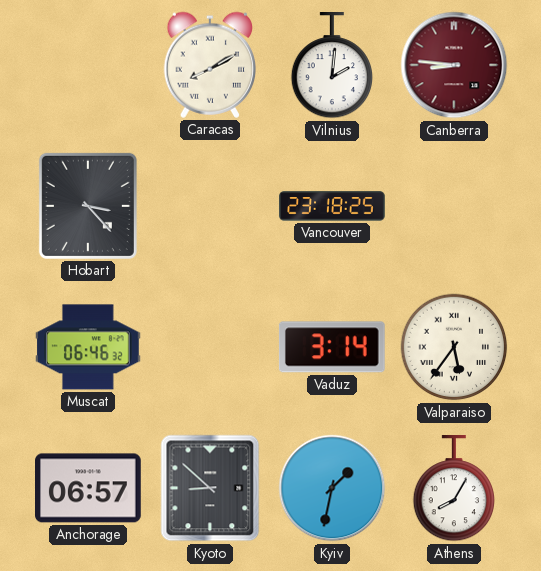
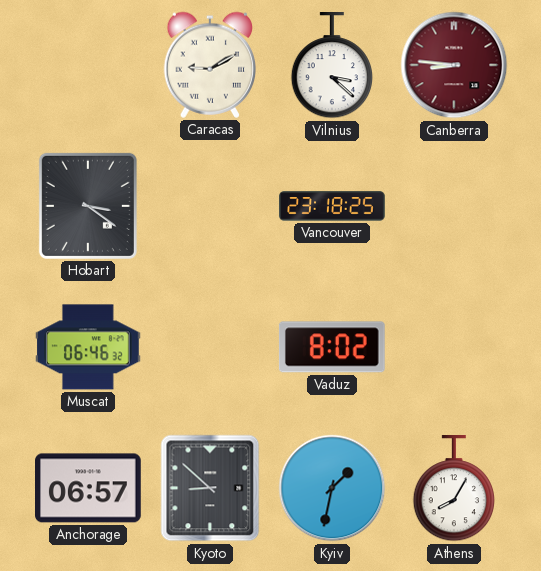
Caracas: 8:10 -> 9:10 (210, 65)
Vilnius: 2:01 -> 3:22 (332, 66)
Hobart: 3:23 -> 3:21 (88, 206)
Vaduz: 3:14 -> 8:02 (332, 347)
Valparaiso: 5:36 -> none (454, 347)
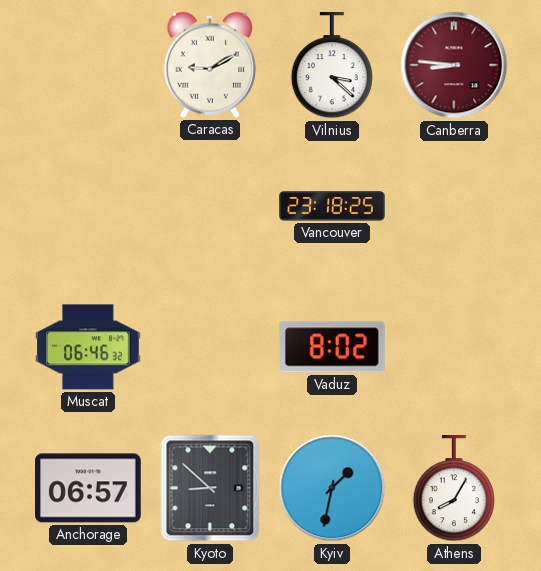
Hobart: 3:21 -> none (88, 206)
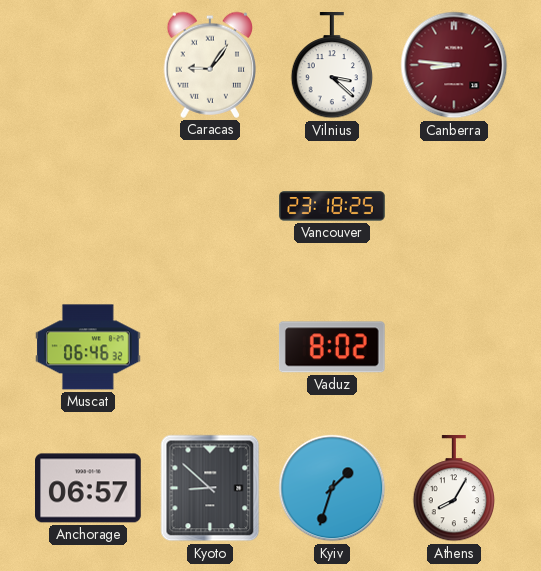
Caracas: 9:10 -> 9:06 (210, 65)
Kyiv: 1:32 -> 1:33 (332, 488)
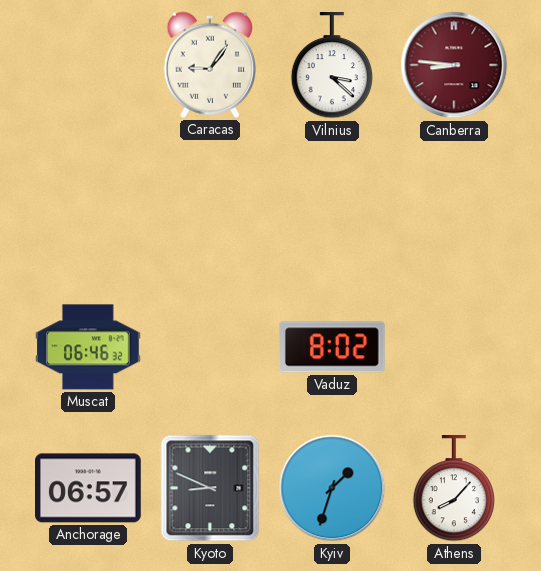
Vancouver: 23:18 -> none (332, 206)
Kyoto: 8:52 -> 8:49 (210, 488)
Athens: 8:05 -> 8:07 (454, 489)
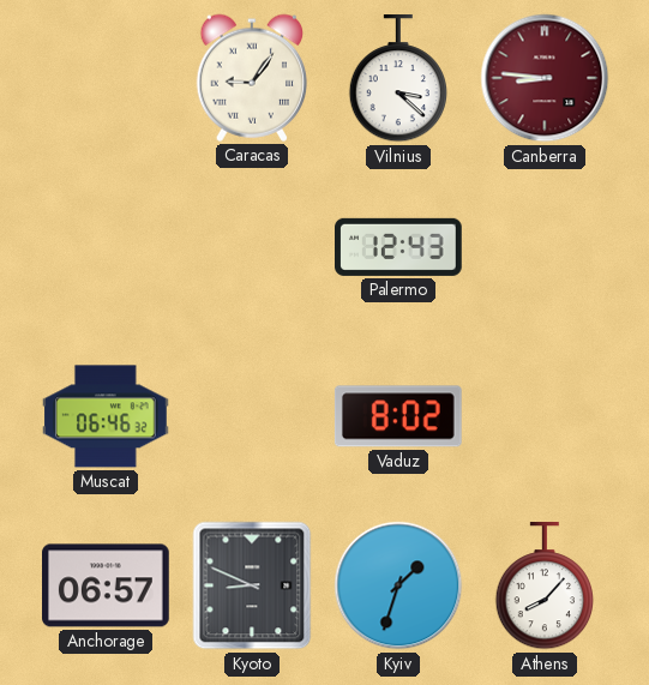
Palermo: none -> 12:43 (399, 247)
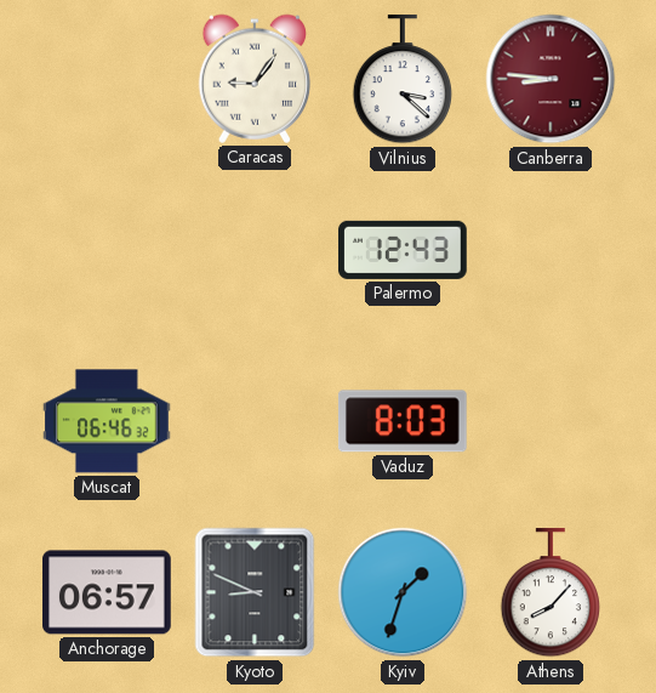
Vaduz: 8:02 -> 8:03 (403, 421)
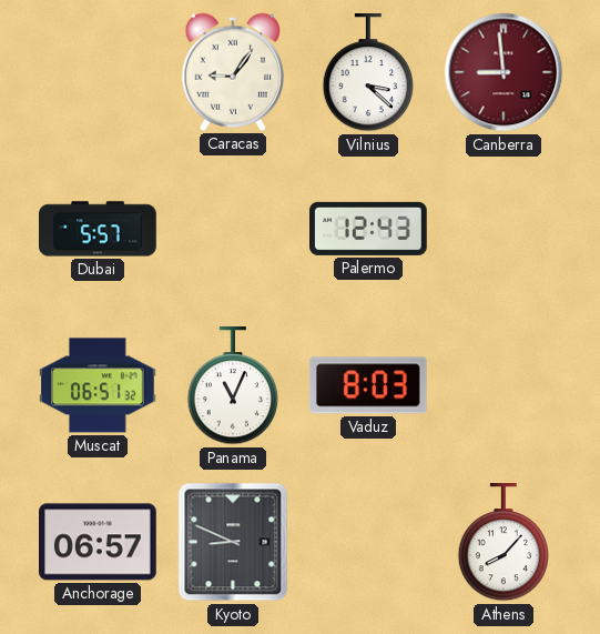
Canberra: 8:46 -> 8:59 (504, 72)
Dubai: none -> 5:57 (99, 229)
Muscat: 06:46 -> 06:51 (99, 385)
Panama: none -> 11:04 (233, 386)
Kyiv: 1:33 -> none (403, 592)
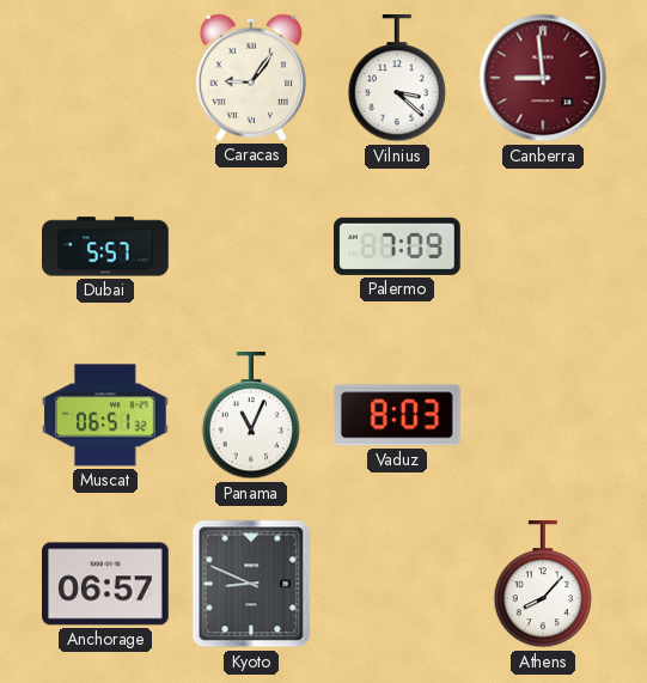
Palermo: 12:43 -> 7:09 (398, 246)
